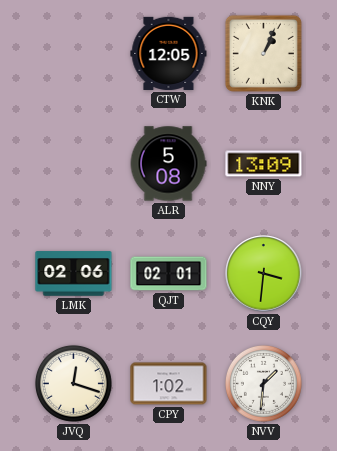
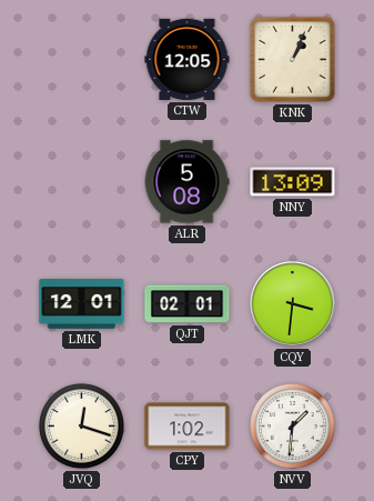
LMK: 02:06 -> 12:01 (82, 304)
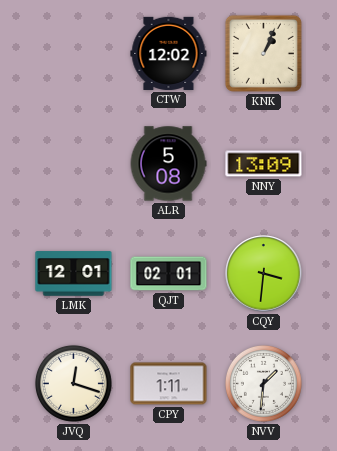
CTW: 12:05 -> 12:02 (169, 53)
CPY: 1:02 -> 1:11 (169, 384)
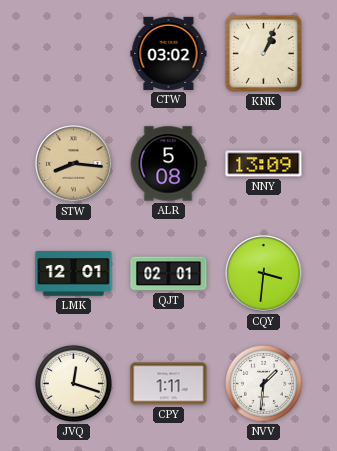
CTW: 12:02 -> 03:02 (169, 53)
STW: none -> 8:16 (74, 164)
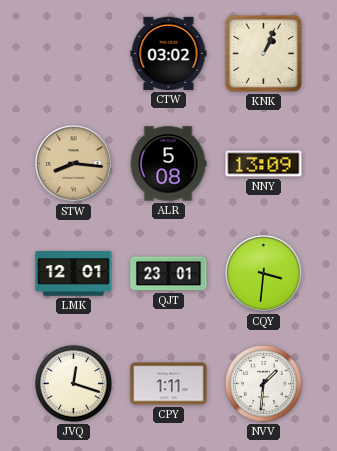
QJT: 02:01 -> 23:01 (169, 274)
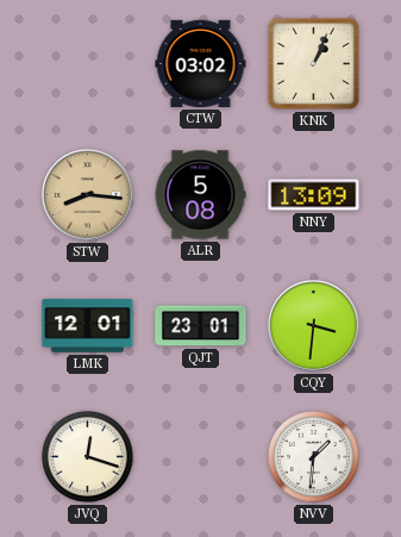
CPY: 1:11 -> none (169, 384)
